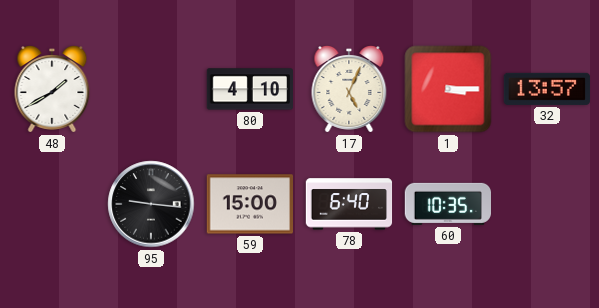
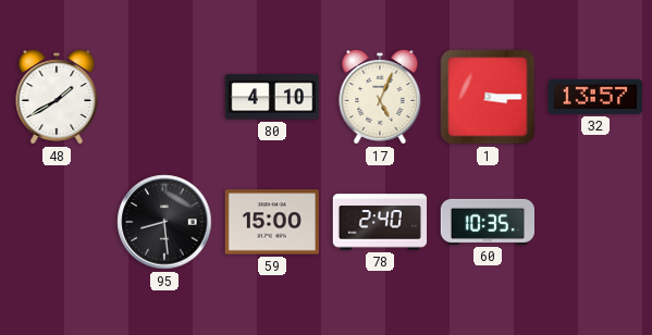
95: 9:16 -> 8:29 (164, 222)
78: 6:40 -> 2:40 (380, 222)
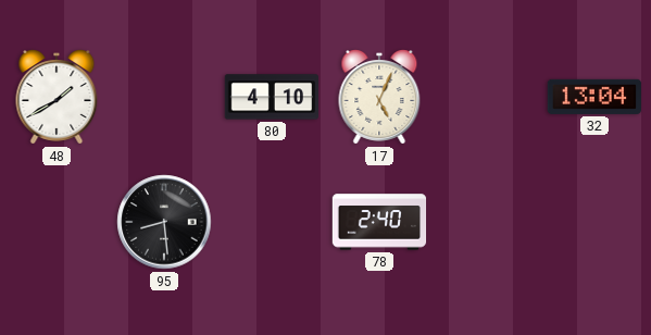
1: 3:15 -> none (488, 97)
32: 13:57 -> 13:04 (593, 97)
59: 15:00 -> none (271, 222)
60: 10:35 -> none (487, 222)
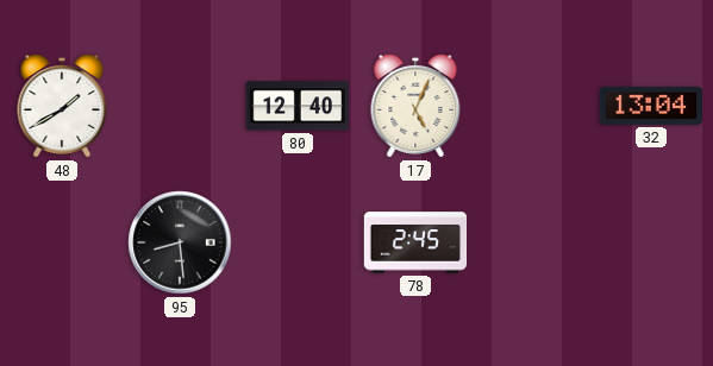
80: 4:10 -> 12:40 (296, 106)
78: 2:40 -> 2:45 (415, 242)
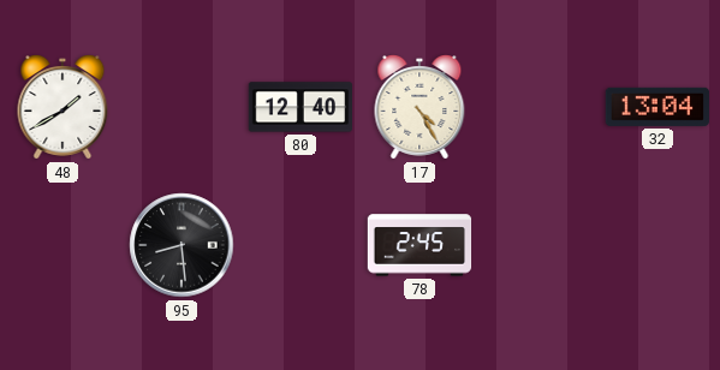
17: 5:04 -> 4:25 (419, 108)
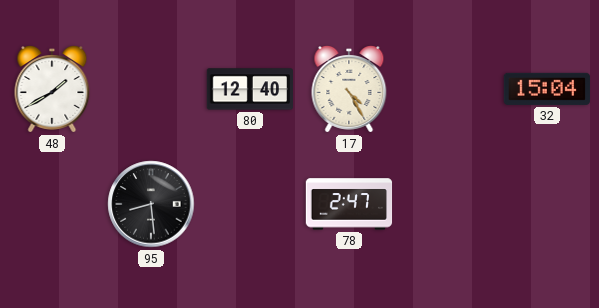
32: 13:04 -> 15:04 (546, 89)
78: 2:45 -> 2:47 (349, 204)
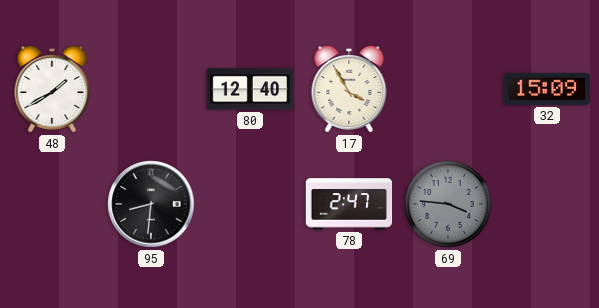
17: 4:25 -> 3:55 (349, 90)
32: 15:04 -> 15:09 (546, 89)
95: 8:29 -> 8:31 (151, 204)
69: none -> 3:46 (448, 204)
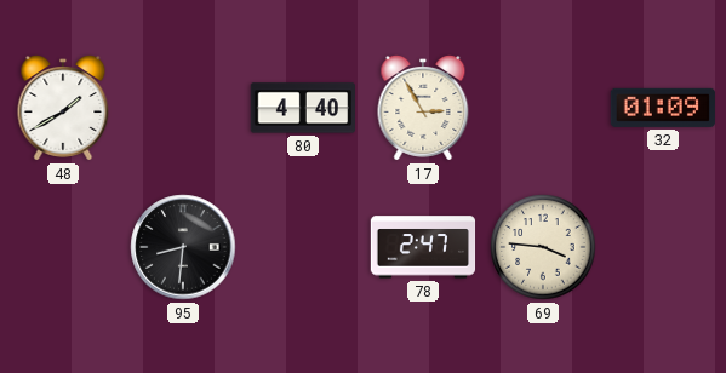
80: 12:40 -> 4:40 (302, 108)
17: 3:55 -> 2:55 (423, 109)
32: 15:09 -> 01:09 (662, 108)
69 dial: grey -> cream (543, 247)
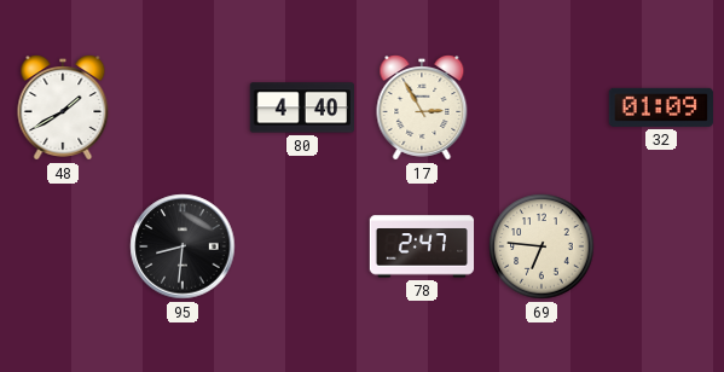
69: 3:46 -> 6:46 (541, 246)
